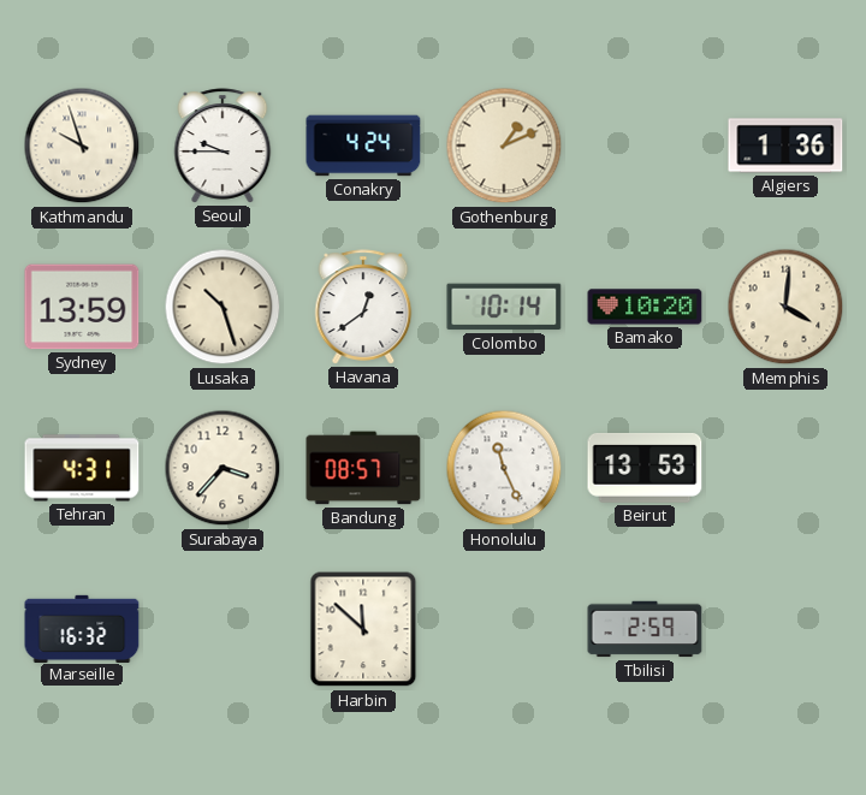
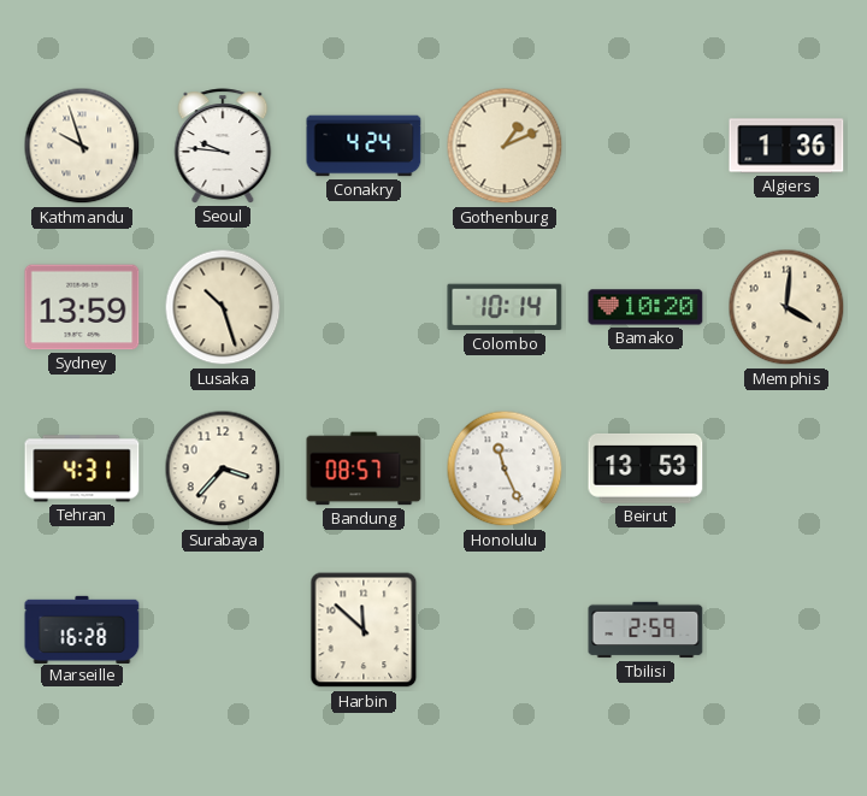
Seoul: 9:45 -> 9:46 (223, 146)
Havana: 12:39 -> none (363, 307)
Marseille: 16:32 -> 16:28 (82, 629)
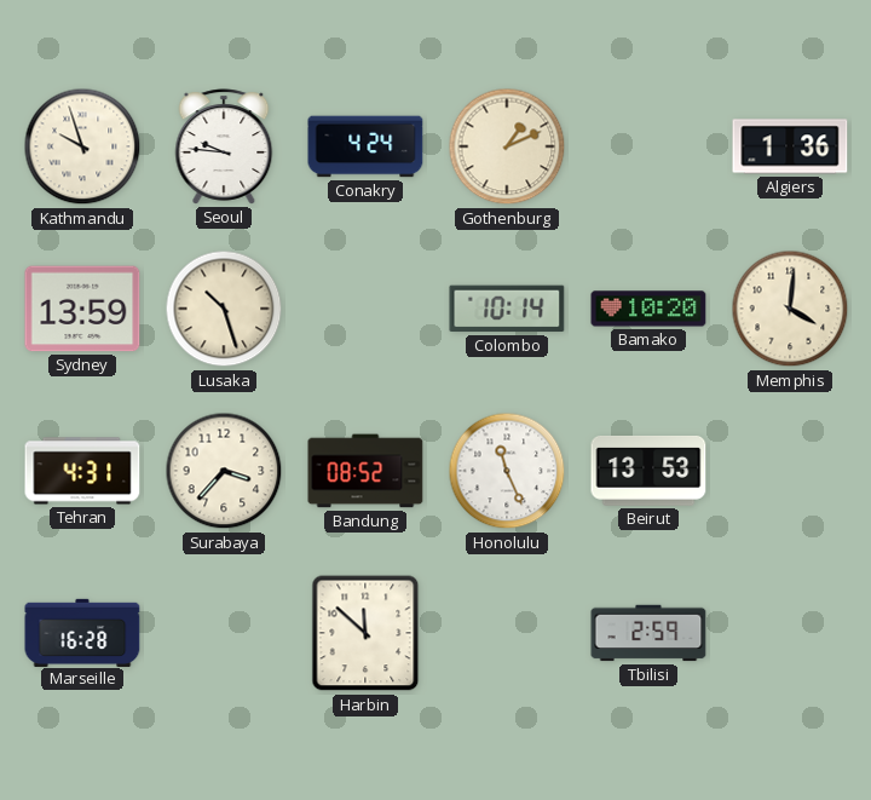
Bandung: 08:57 -> 08:52 (365, 471)
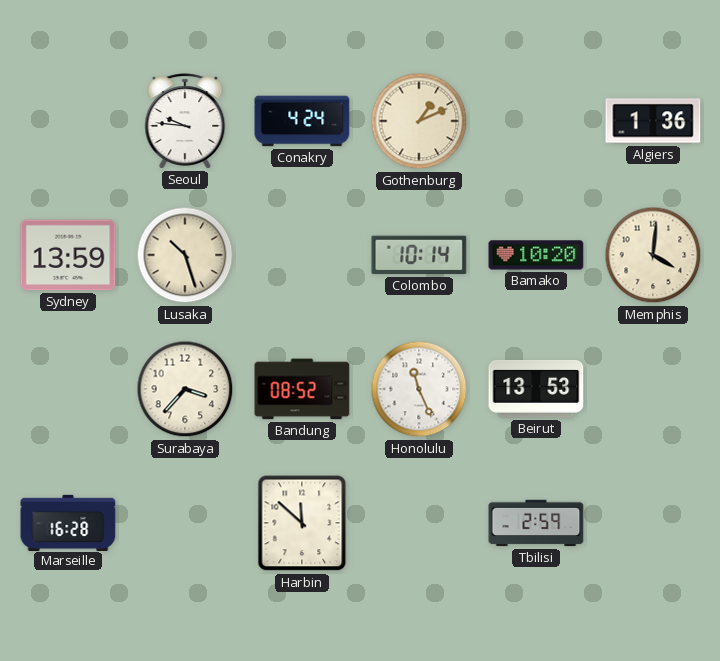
Kathmandu: 9:57 -> none (82, 146)
Tehran: 4:31 -> none (82, 471)
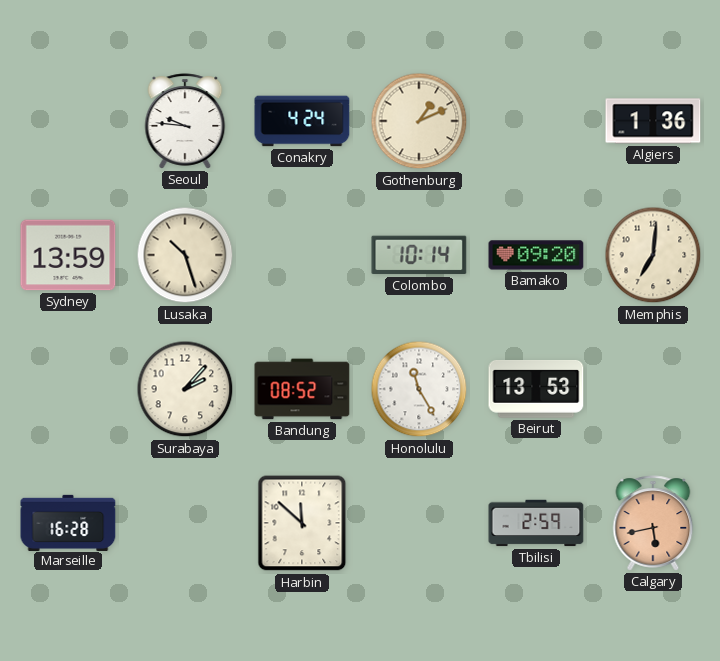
Bamako: 10:20 -> 09:20 (536, 255)
Memphis: 4:01 -> 7:01 (653, 255)
Surabaya: 3:37 -> 2:07 (185, 389)
Honolulu: 11:26 -> 11:25 (419, 389)
Calgary: none -> 5:43 (653, 523)
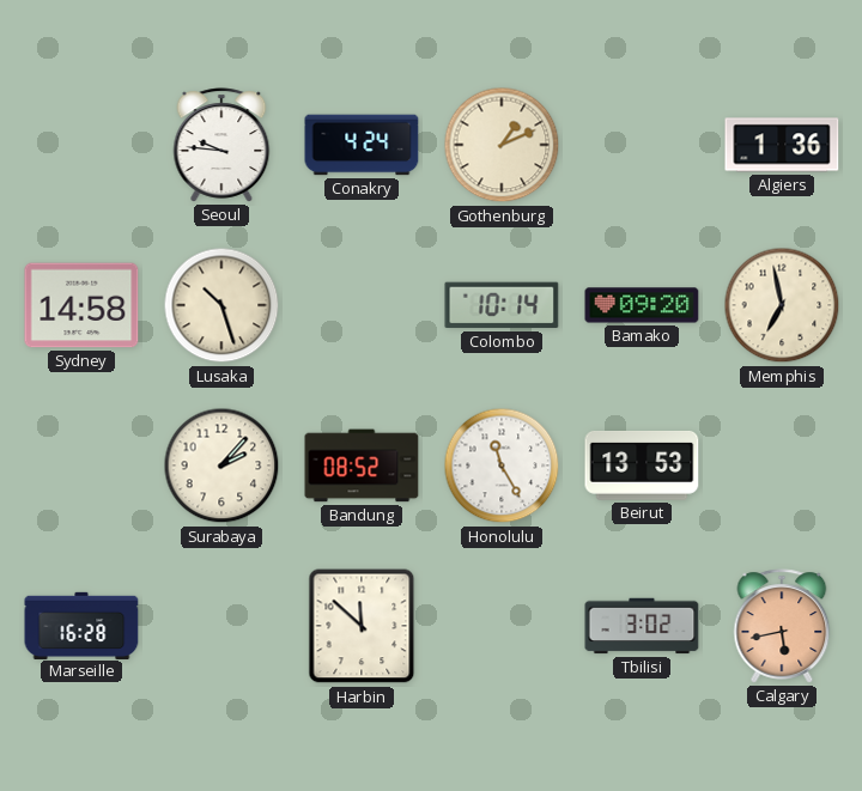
Sydney: 13:59 -> 14:58 (81, 305)
Memphis: 7:01 -> 6:58 (782, 305)
Tbilisi: 2:59 -> 3:02 (642, 626)
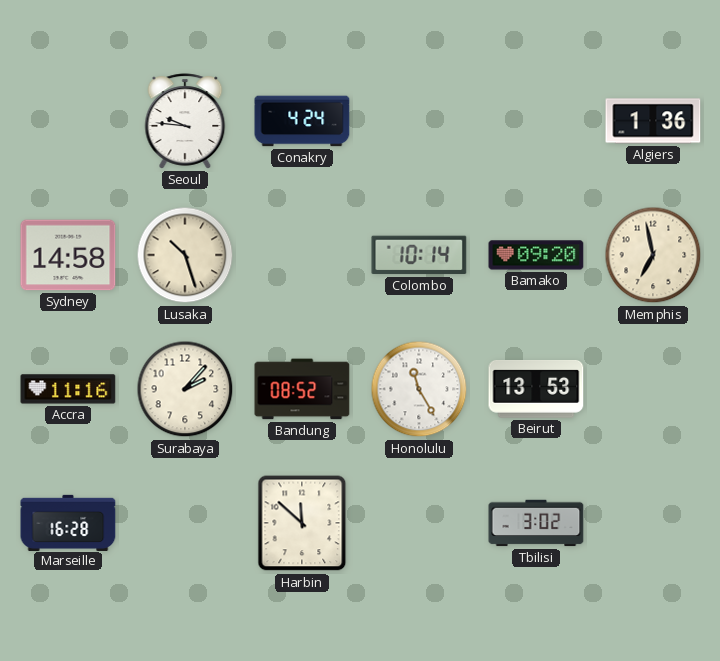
Gothenburg: 1:11 -> none (502, 145)
Accra: none -> 11:16 (68, 389)
Calgary: 5:43 -> none (782, 626)
